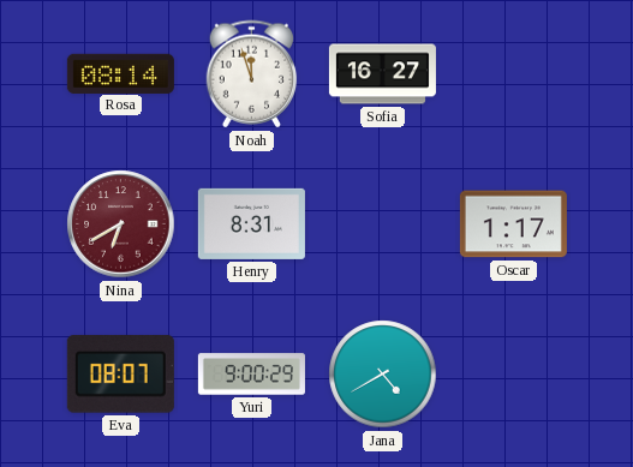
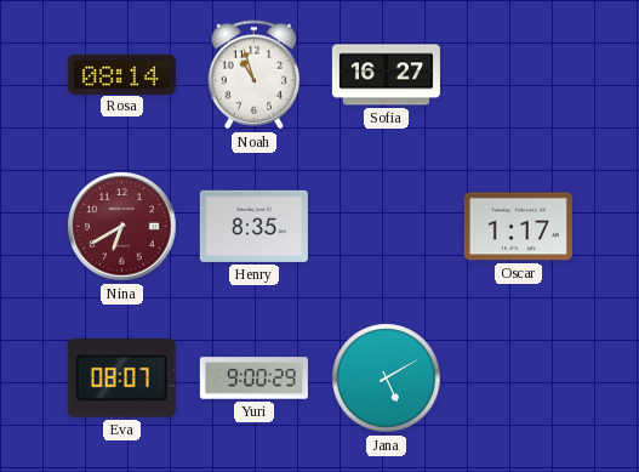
Noah: 11:57 -> 10:57 (255, 75)
Henry: 8:31 -> 8:35 (253, 226)
Jana: 4:40 -> 5:10 (387, 379)
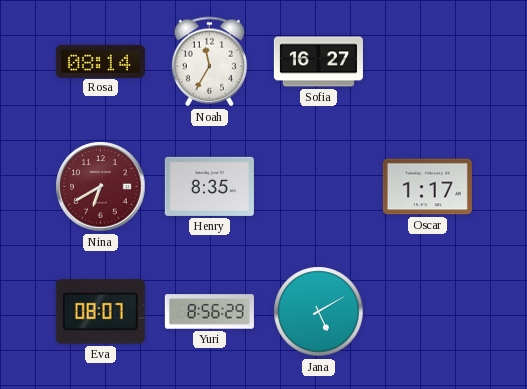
Noah: 10:57 -> 11:35 (210, 62)
Yuri: 9:00 -> 8:56 (209, 312)
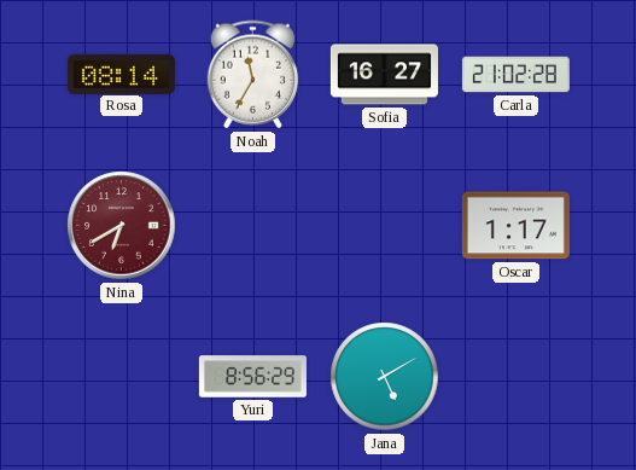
Carla: none -> 21:02 (515, 75)
Henry: 8:35 -> none (209, 186)
Eva: 08:07 -> none (100, 312)
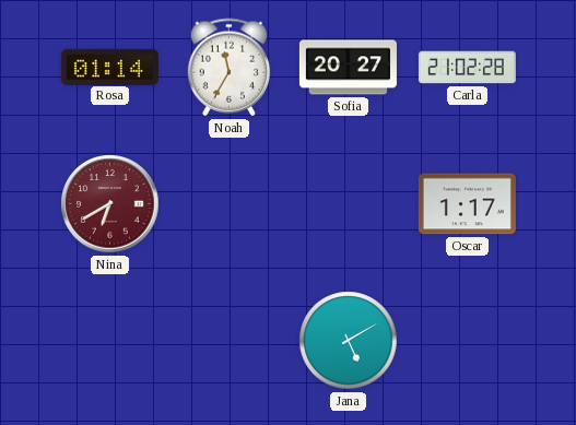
Rosa: 08:14 -> 01:14 (109, 67)
Sofia: 16:27 -> 20:27 (348, 68)
Yuri: 8:56 -> none (252, 377)
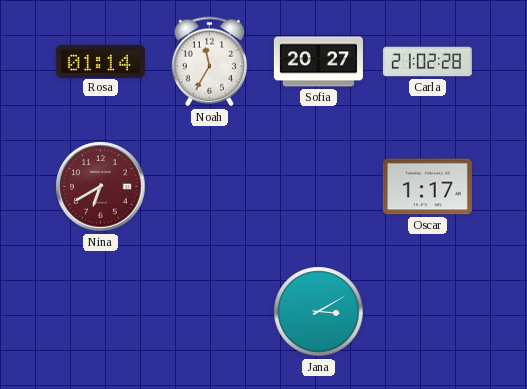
Jana: 5:10 -> 3:10 (319, 312)
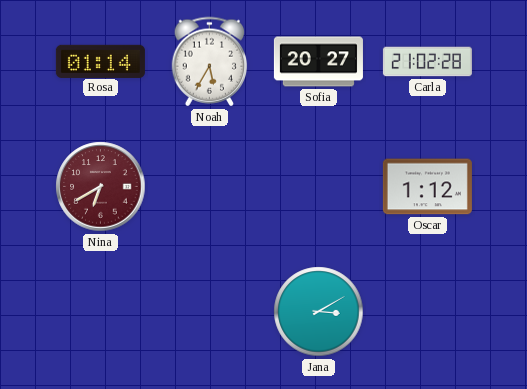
Noah: 11:35 -> 5:35 (210, 62)
Oscar: 1:17 -> 1:12 (427, 187)
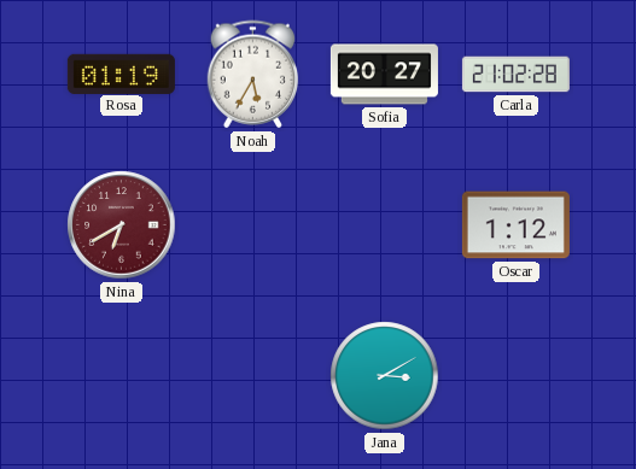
Rosa: 01:14 -> 01:19 (121, 74)
